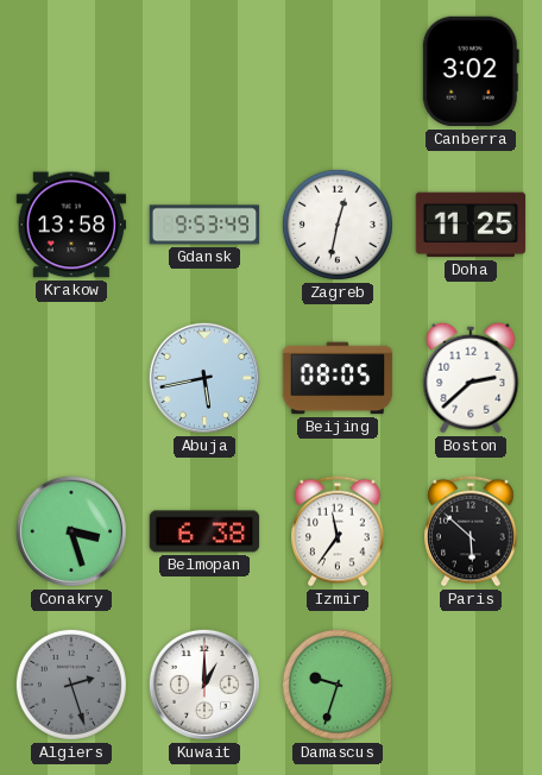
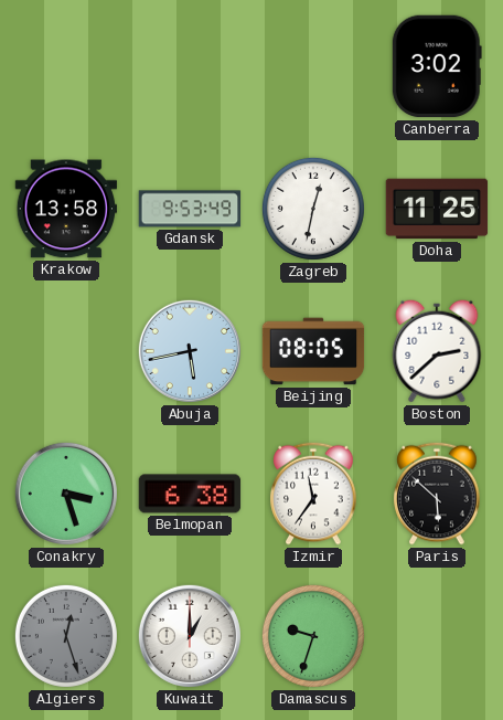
Algiers: 2:27 -> 12:27 (66, 636)
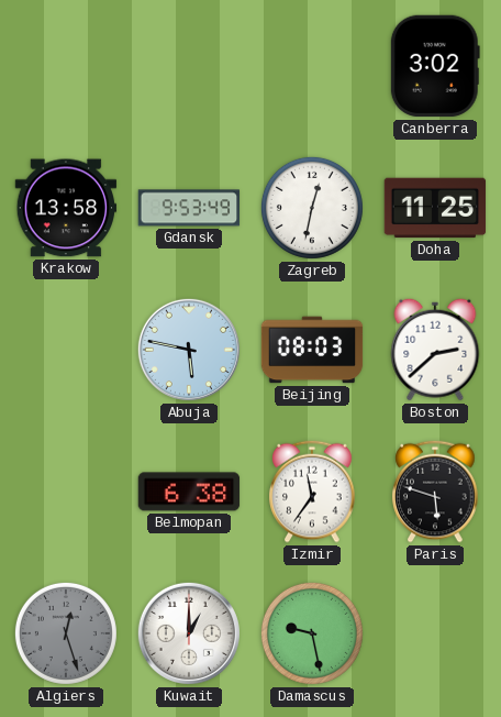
Abuja: 5:43 -> 5:47 (189, 350)
Beijing: 08:05 -> 08:03 (312, 350)
Conakry: 3:27 -> none (66, 494)
Paris: 5:52 -> 5:48 (435, 492)
Damascus: 9:33 -> 9:28 (312, 633)
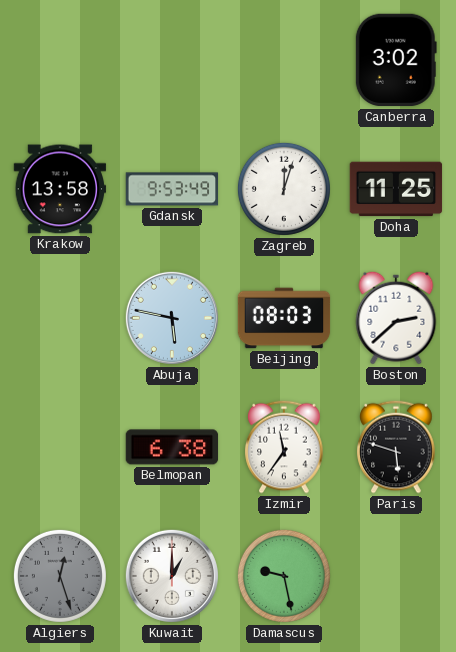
Zagreb: 12:32 -> 12:03 (284, 189)
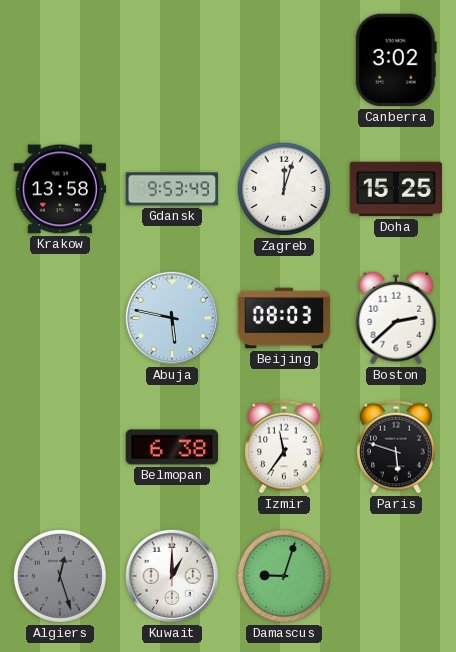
Doha: 11:25 -> 15:25 (396, 189)
Damascus: 9:28 -> 9:03 (284, 576)
